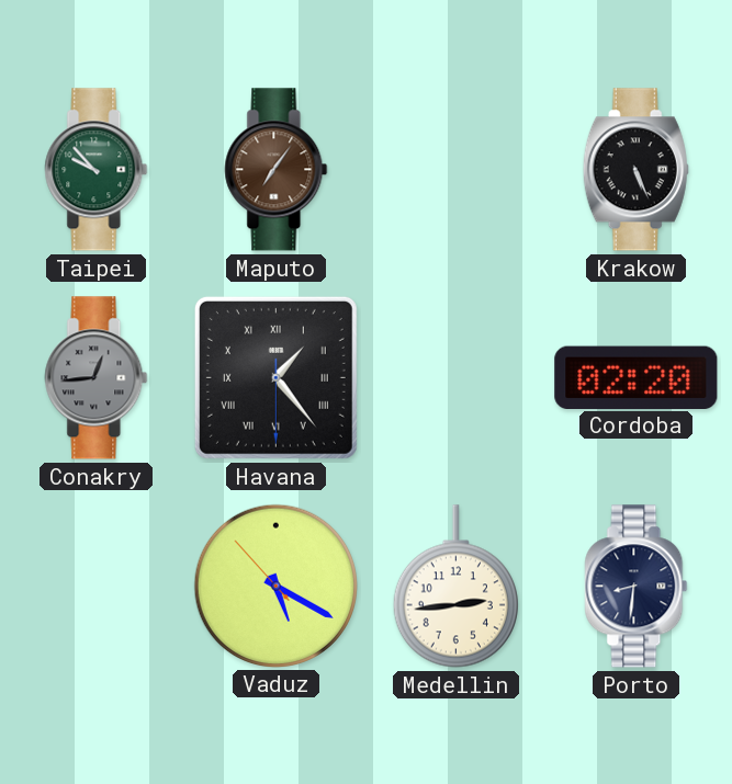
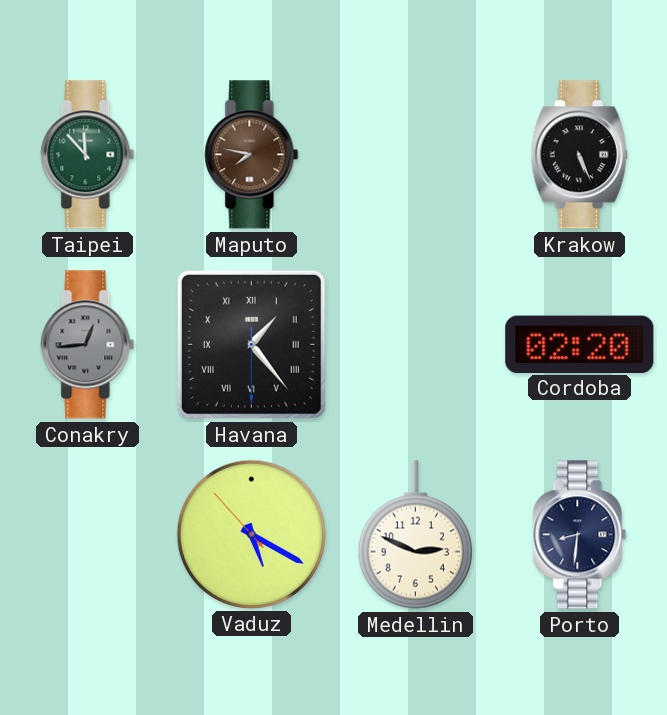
Taipei: 9:53 -> 11:53 (88, 155)
Maputo: 7:06 -> 7:47 (252, 155)
Medellin: 2:44 -> 2:49 (415, 535)
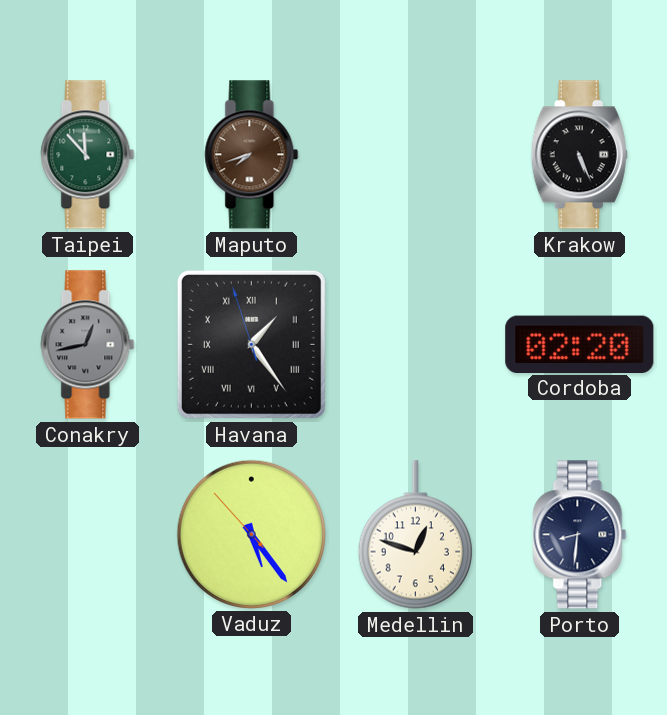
Maputo: 7:47 -> 7:42 (252, 155)
Conakry: 12:44 -> 12:43 (88, 345)
Havana: 1:23:30 -> 1:23:57 (251, 344)
Vaduz: 5:19 -> 5:23 (251, 534)
Medellin: 2:49 -> 12:48 (415, 535)
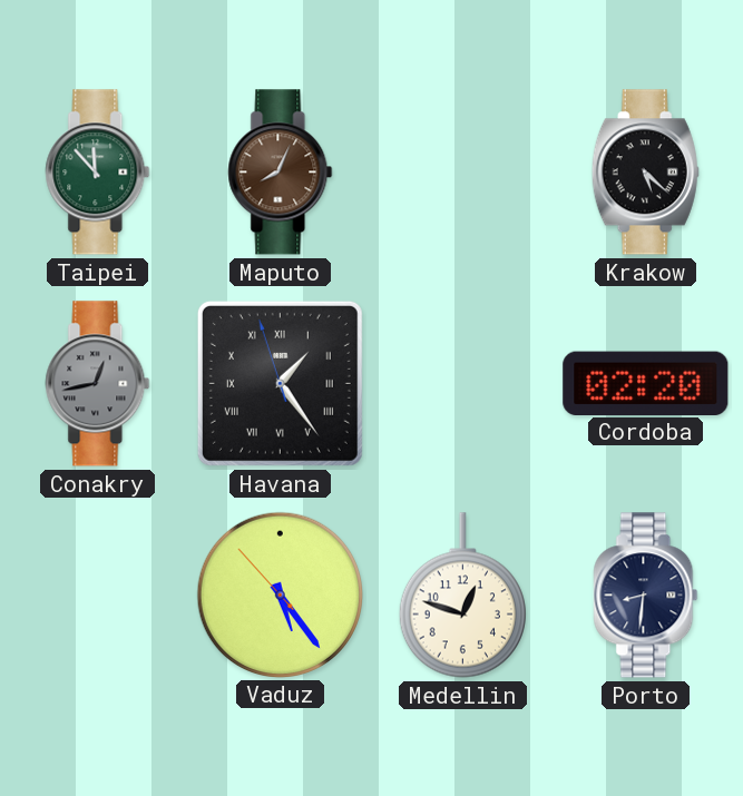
Maputo: 7:42 -> 8:04 (281, 173)
Krakow: 5:26 -> 5:22 (645, 173)
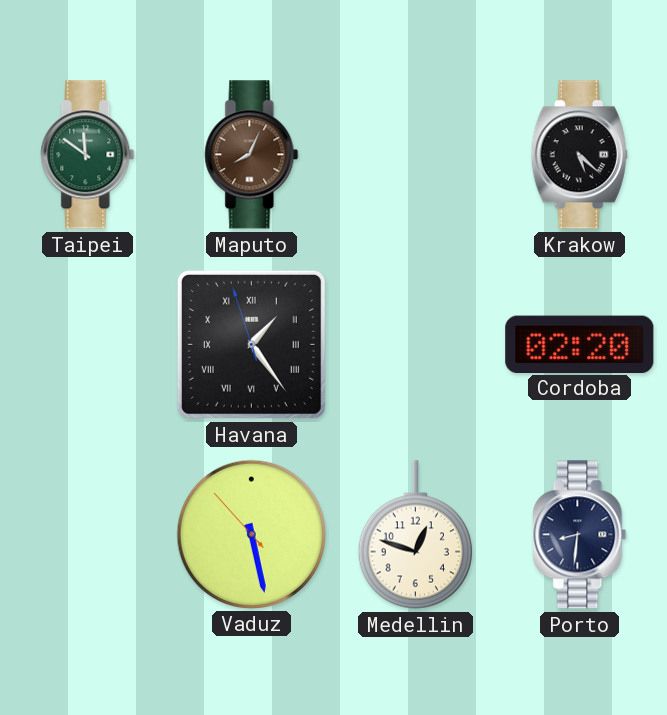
Taipei: 11:53 -> 11:51 (88, 155)
Conakry: 12:43 -> none (98, 384)
Vaduz: 5:23 -> 5:27 (251, 534)
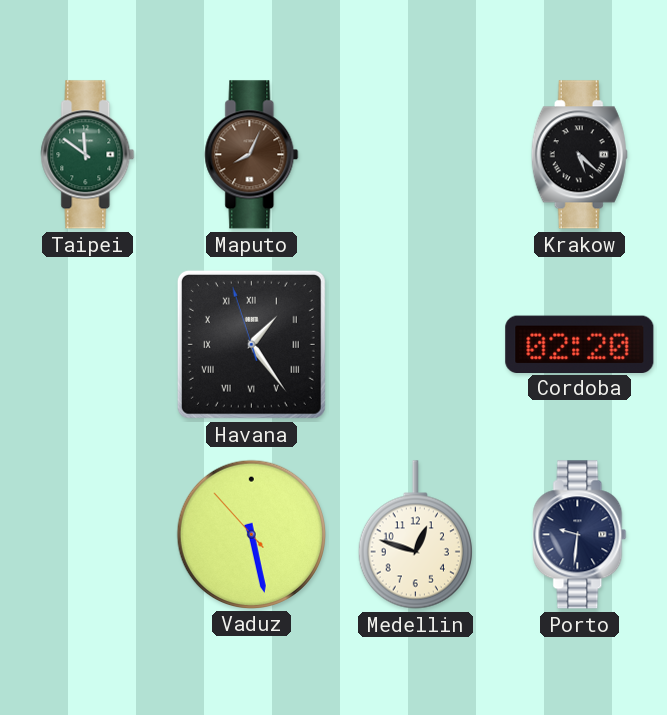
Porto: 8:31 -> 9:31 (580, 535)
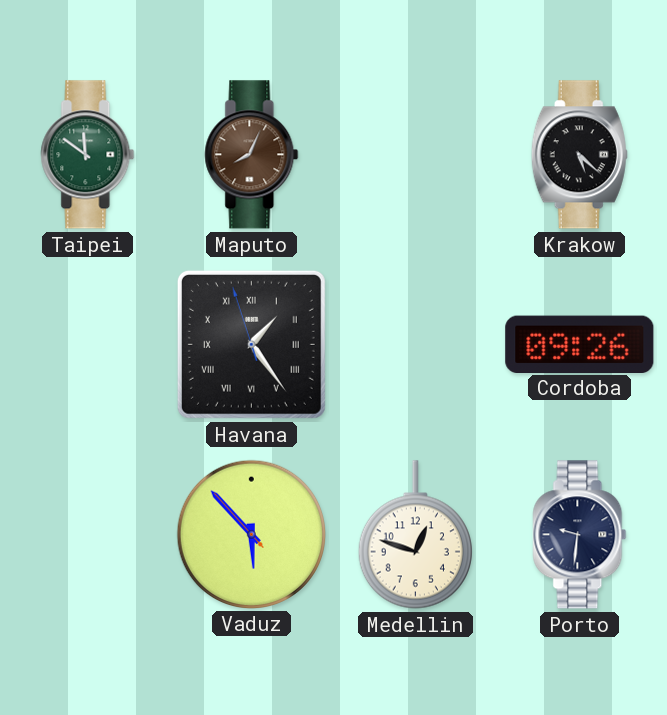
Cordoba: 02:20 -> 09:26 (580, 344)
Vaduz: 5:27 -> 5:52 (251, 534)
